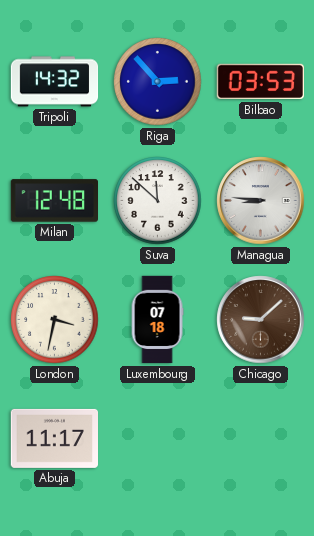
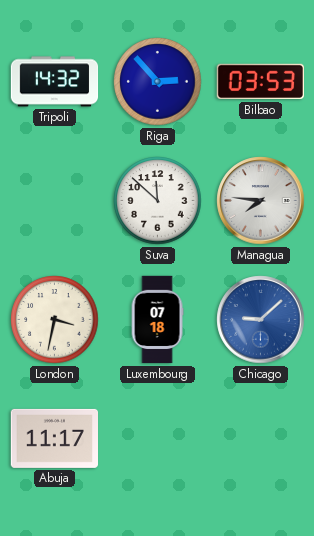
Milan: 12:48 -> none (55, 201)
Managua: 8:46 -> 7:46 (261, 201)
Chicago dial: brown -> blue (261, 320)
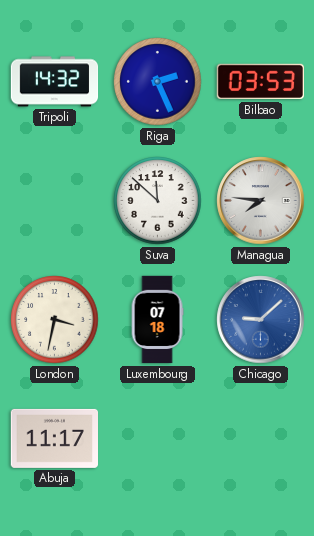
Riga: 2:53 -> 2:26 (158, 82)
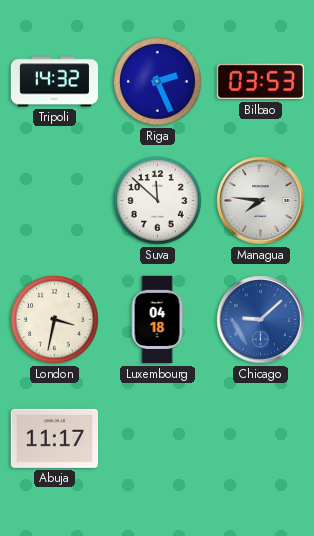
Luxembourg: 07:18 -> 04:18 (157, 320)
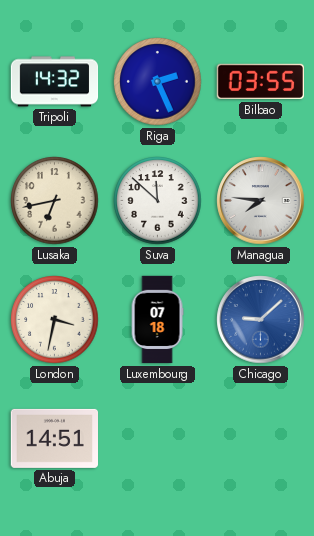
Bilbao: 03:53 -> 03:55 (260, 82)
Lusaka: none -> 6:43 (55, 201)
Luxembourg: 04:18 -> 07:18 (157, 320)
Abuja: 11:17 -> 14:51 (55, 438)
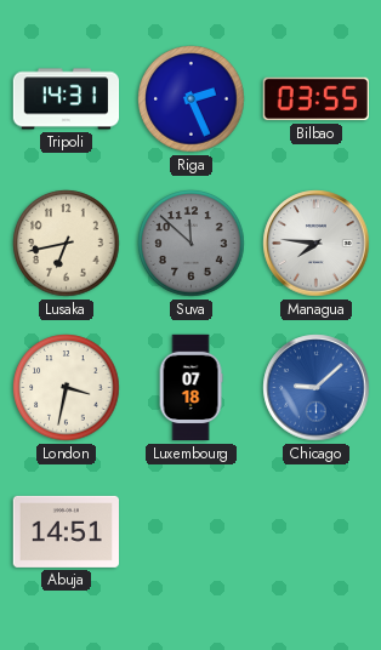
Tripoli: 14:32 -> 14:31 (67, 99)
Suva dial: white -> grey (192, 244)
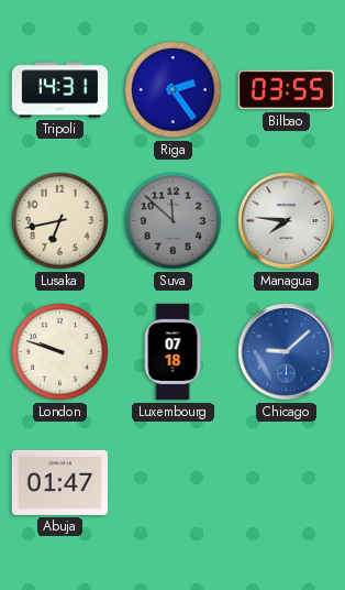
Riga: 2:26 -> 2:24 (174, 90)
London: 3:32 -> 9:48 (60, 352)
Abuja: 14:51 -> 01:47 (60, 482)
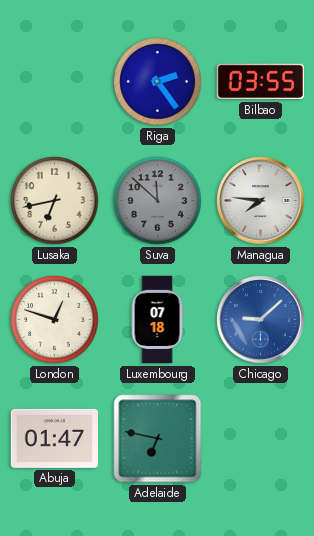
Tripoli: 14:31 -> none (60, 90)
London: 9:48 -> 12:48 (55, 320)
Adelaide: none -> 6:47 (158, 439)
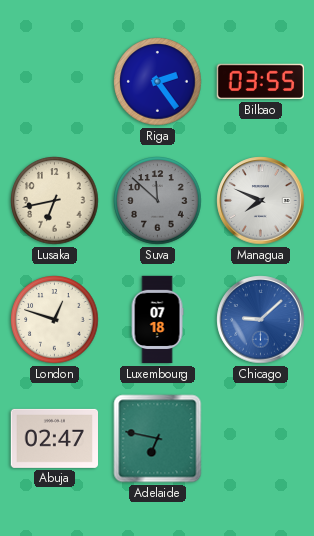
Managua: 7:46 -> 7:49 (261, 201)
Abuja: 01:47 -> 02:47 (55, 438)
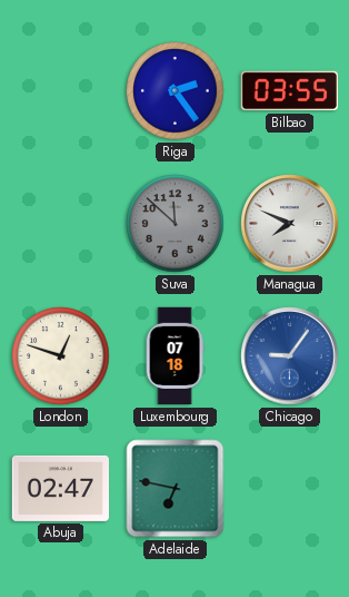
Lusaka: 6:43 -> none (55, 201)
Chicago: 9:08 -> 9:06 (290, 356)
